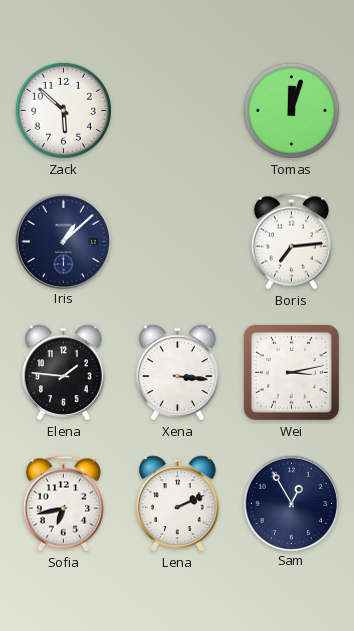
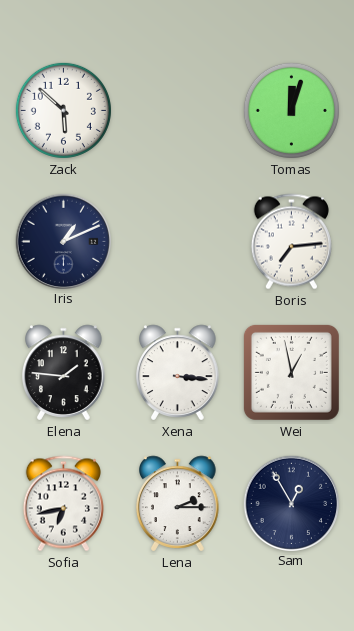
Iris: 1:08 -> 1:11 (63, 241)
Wei: 3:13 -> 12:58 (291, 372)
Lena: 2:11 -> 2:15 (178, 504)
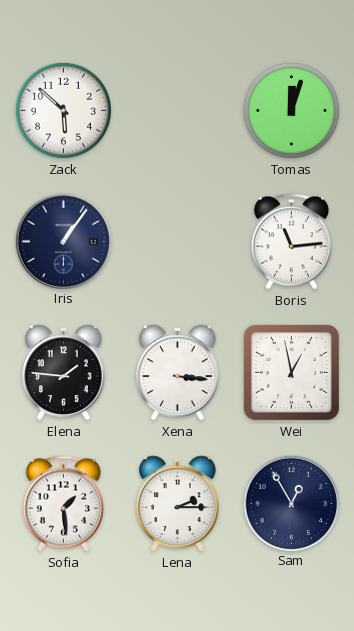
Iris: 1:11 -> 1:06 (63, 241)
Boris: 7:14 -> 11:14 (291, 242)
Sofia: 6:43 -> 1:29 (63, 504)
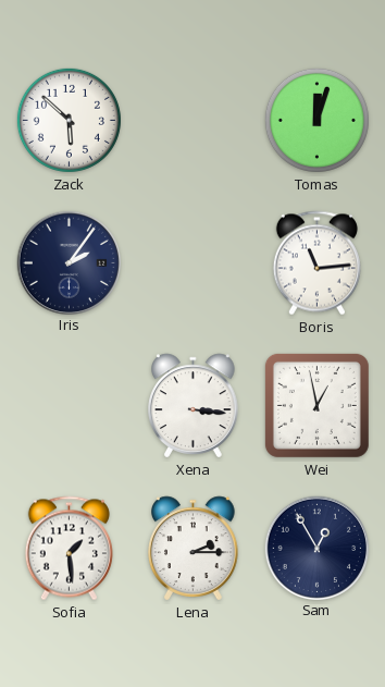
Iris: 1:06 -> 2:06 (69, 262)
Elena: 1:46 -> none (64, 373)
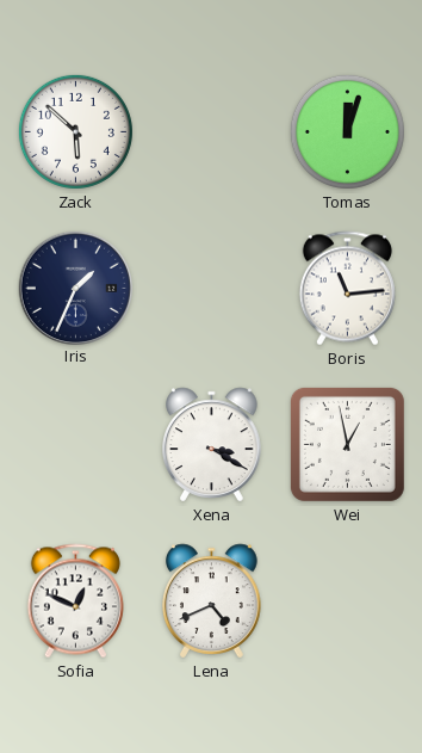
Iris: 2:06 -> 1:34 (75, 288)
Xena: 3:16 -> 3:20 (212, 445)
Sofia: 1:29 -> 12:49 (75, 601)
Lena: 2:15 -> 4:41 (212, 601)
Sam: 12:55 -> none (316, 548)
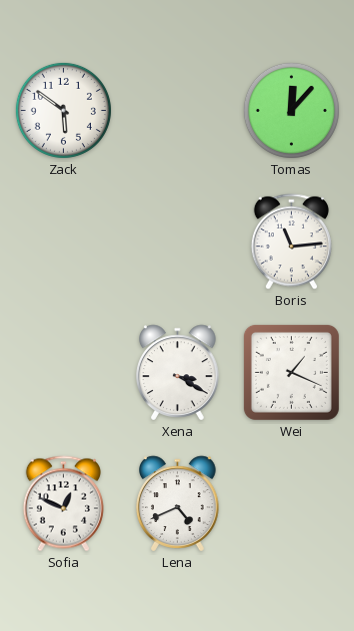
Zack: 5:52 -> 5:51 (63, 110)
Tomas: 12:03 -> 12:07 (291, 110)
Iris: 1:34 -> none (75, 288)
Wei: 12:58 -> 1:19 (291, 372)
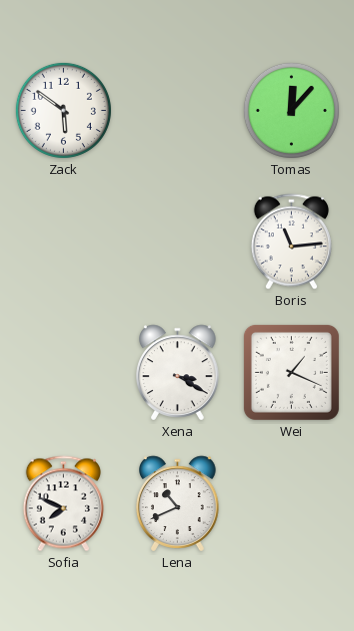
Sofia: 12:49 -> 7:49 (63, 504)
Lena: 4:41 -> 10:41 (178, 504)
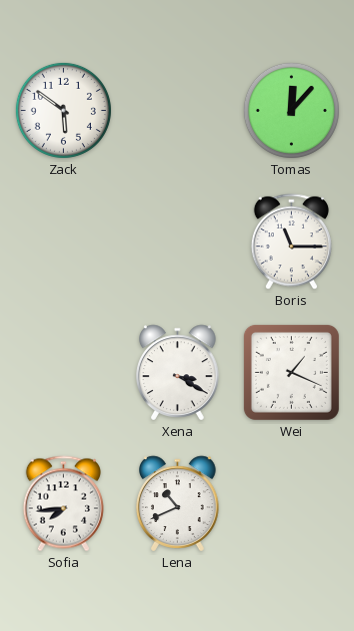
Boris: 11:14 -> 11:15 (291, 242)
Sofia: 7:49 -> 7:44 (63, 504)
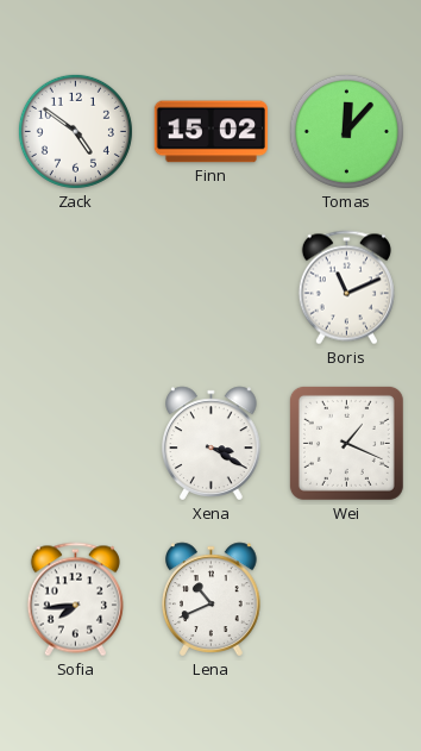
Zack: 5:51 -> 4:51 (75, 131)
Finn: none -> 15:02 (211, 132)
Boris: 11:15 -> 11:11 (346, 288)
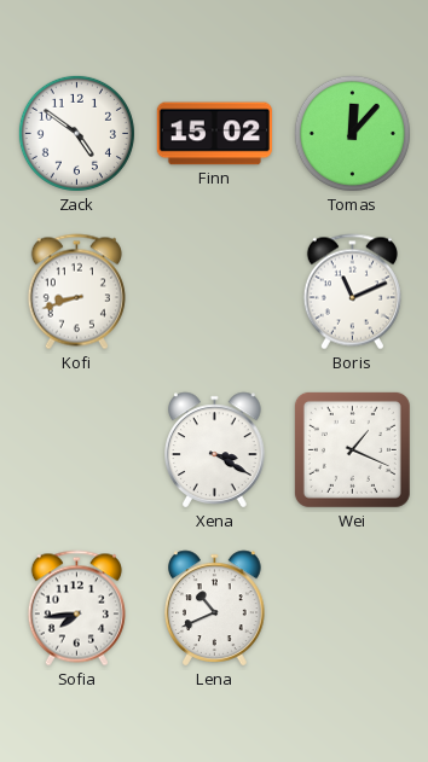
Kofi: none -> 8:42 (76, 292)
